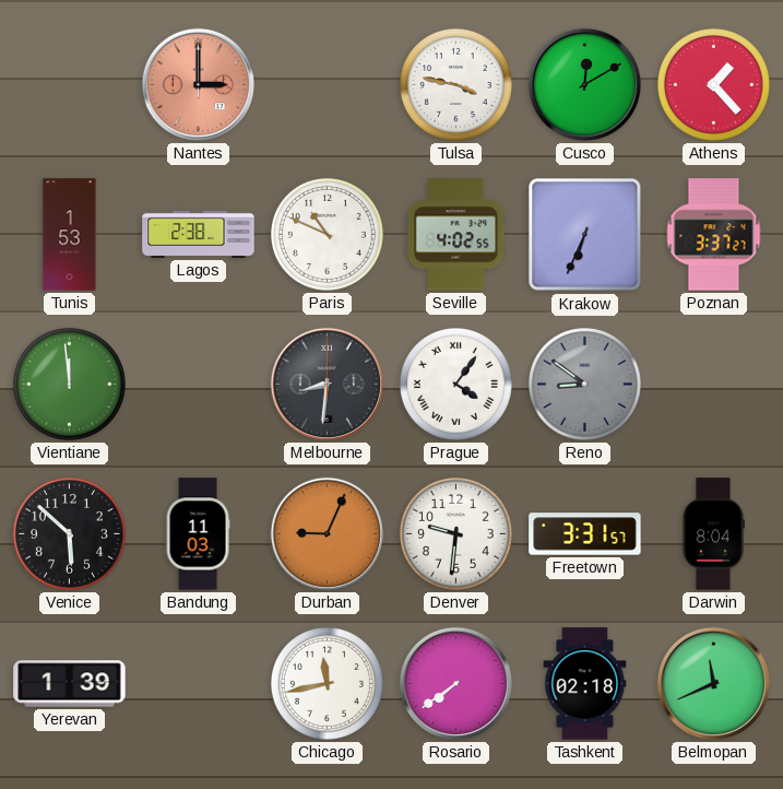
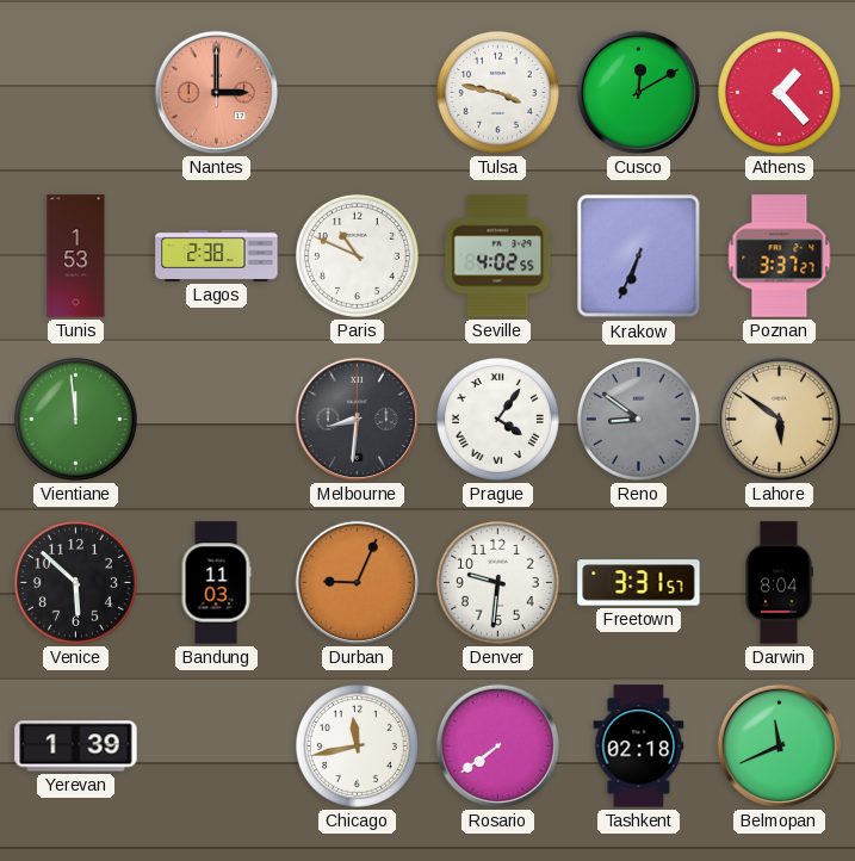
Lahore: none -> 5:51 (779, 419)
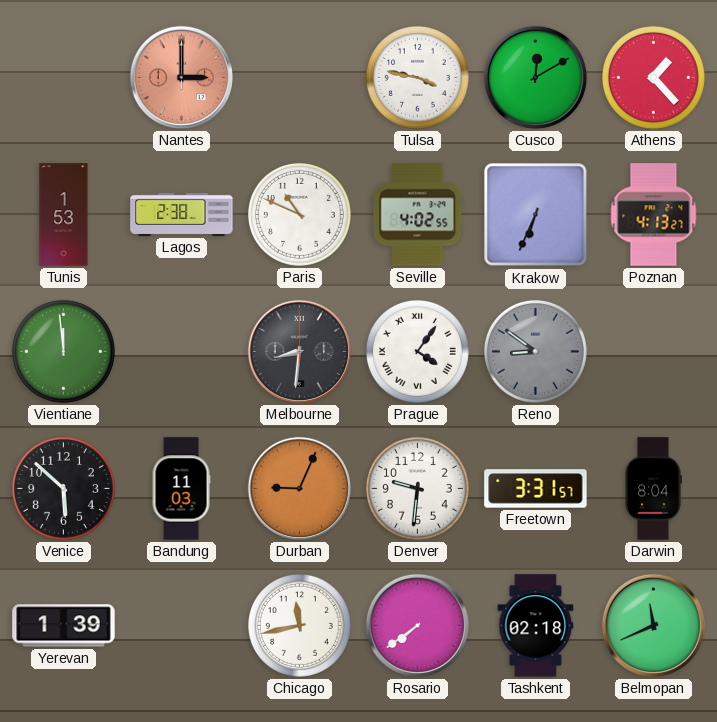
Poznan: 3:37 -> 4:13 (654, 215)
Lahore: 5:51 -> none (779, 419)
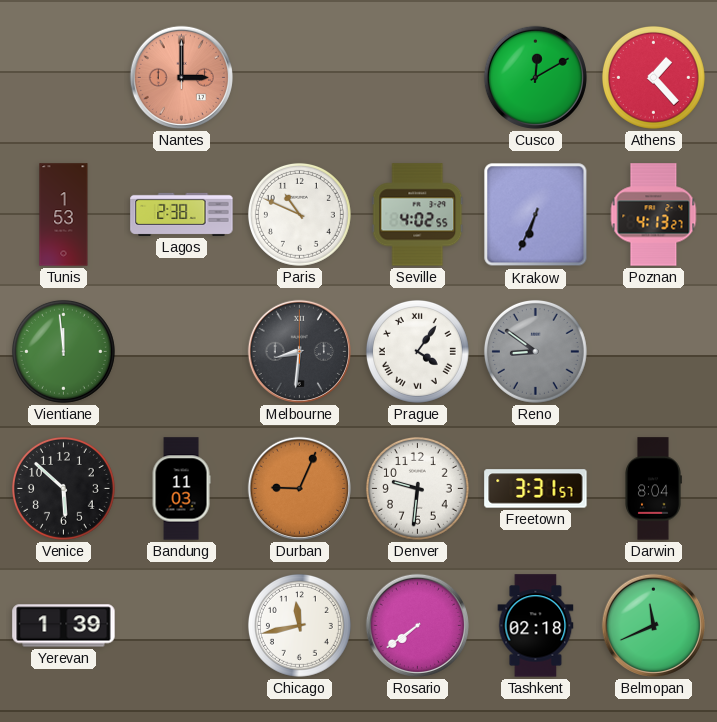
Tulsa: 3:47 -> none (417, 77)
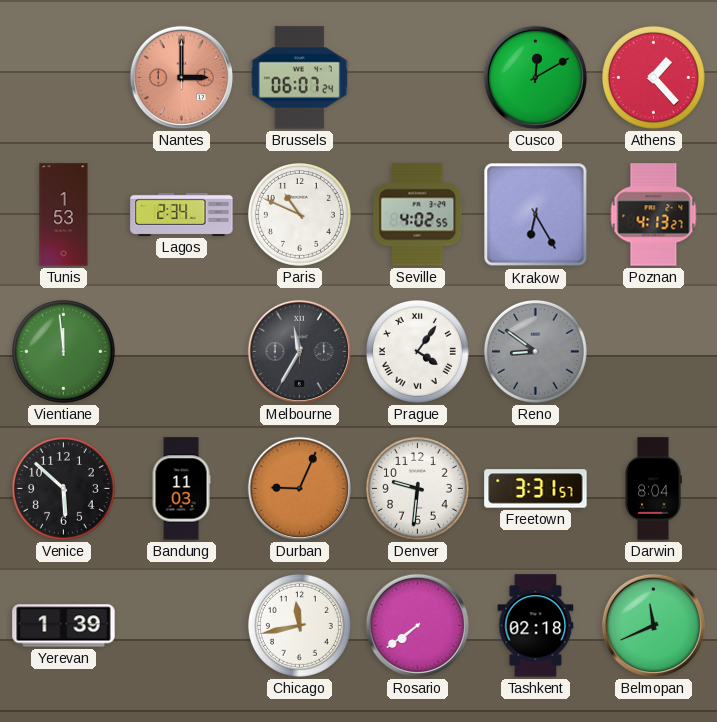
Brussels: none -> 06:07 (299, 78)
Lagos: 2:38 -> 2:34 (182, 214)
Krakow: 6:34 -> 6:25 (536, 215)
Melbourne: 8:31 -> 11:35 (299, 351)
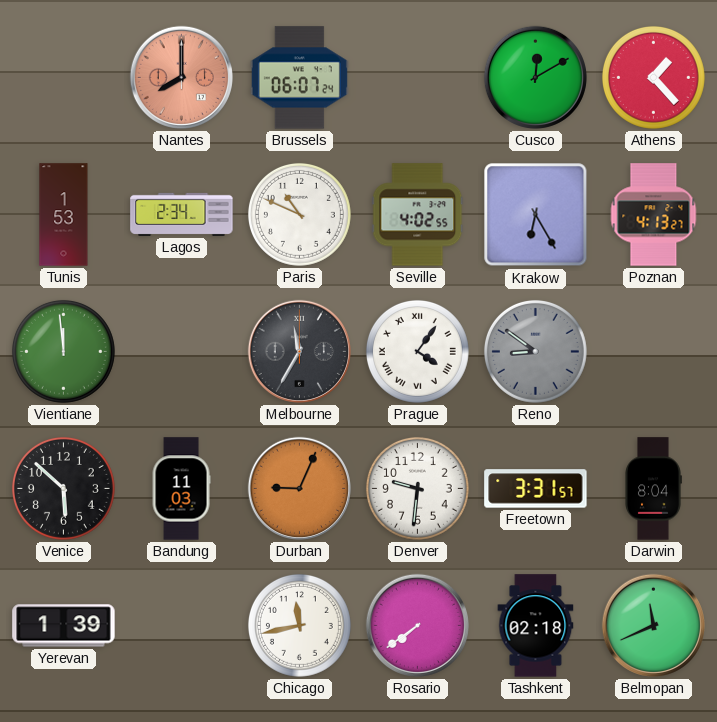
Nantes: 3:00 -> 8:00 (181, 77)
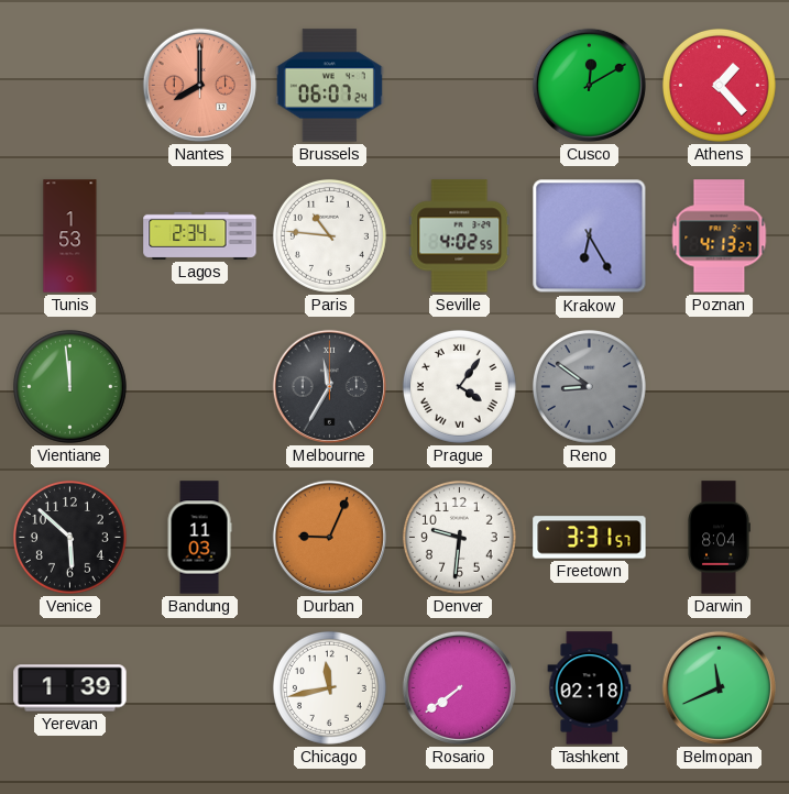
Paris: 10:49 -> 10:46 (329, 235)
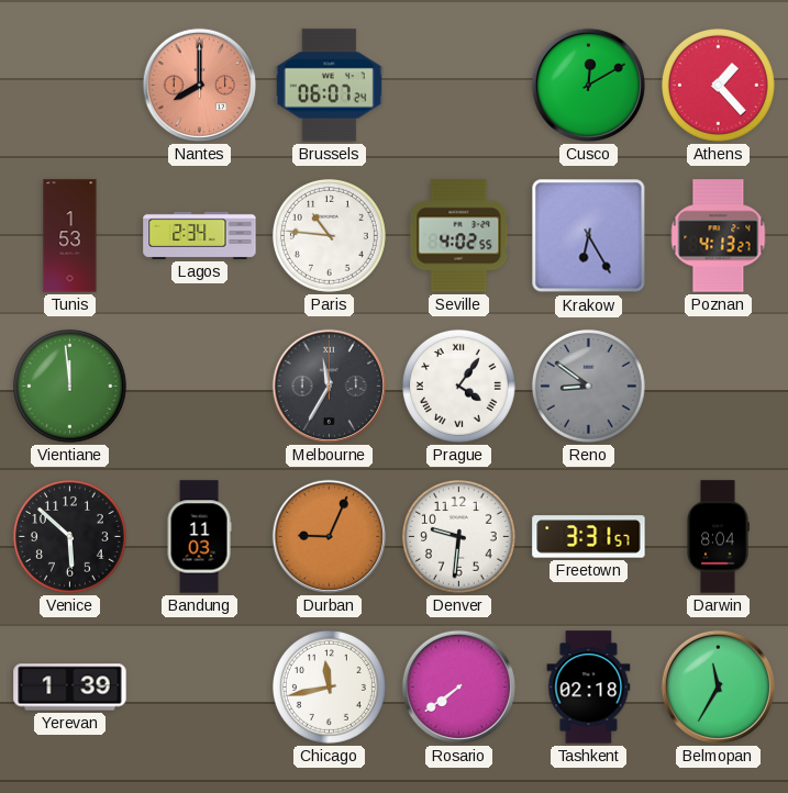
Belmopan: 11:41 -> 11:35 (718, 686)
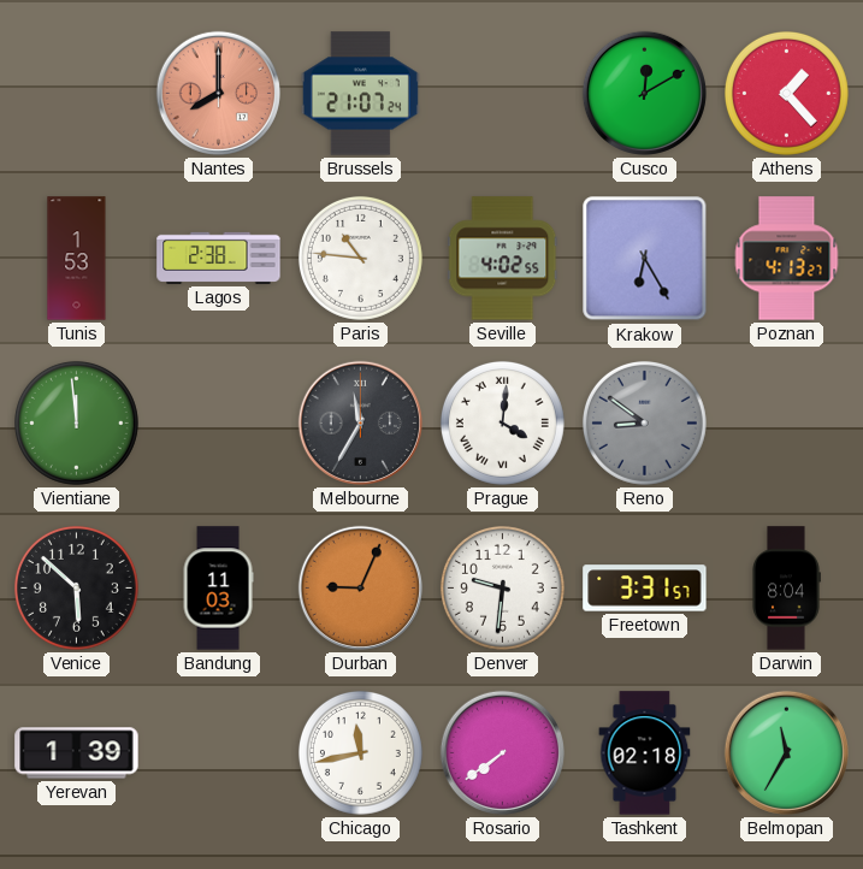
Brussels: 06:07 -> 21:07 (360, 94)
Lagos: 2:34 -> 2:38 (219, 258)
Prague: 4:06 -> 4:01 (502, 422)
